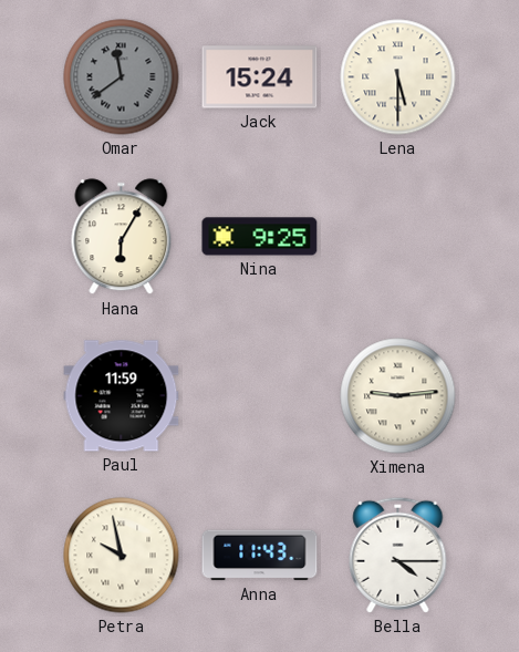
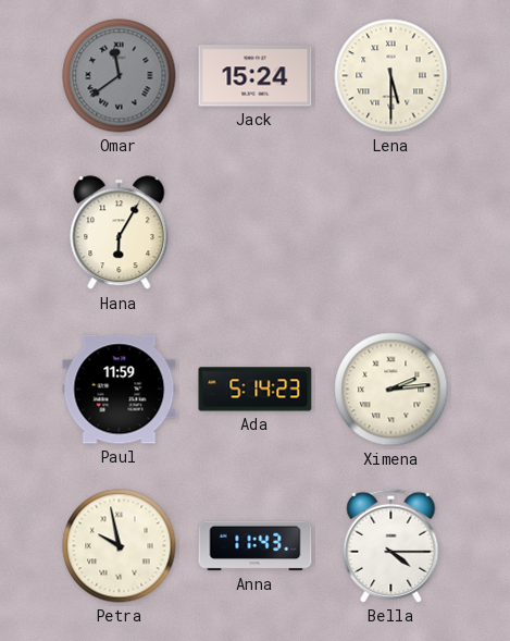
Nina: 9:25 -> none (260, 237)
Ada: none -> 5:14 (256, 390)
Ximena: 9:14 -> 2:14 (391, 390)
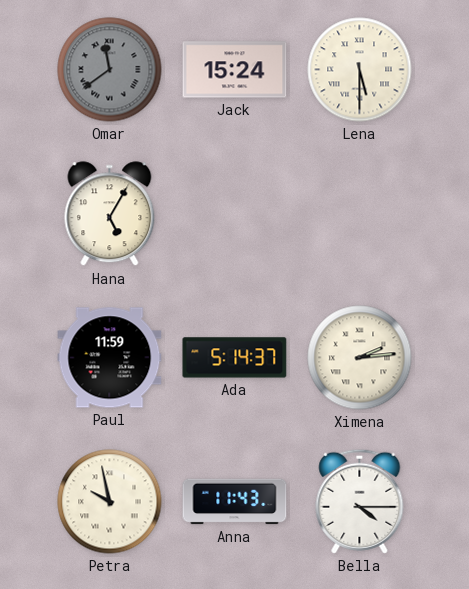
Hana: 6:05 -> 5:05 (110, 214)
Ada: 5:14:23 -> 5:14:37 (235, 358)
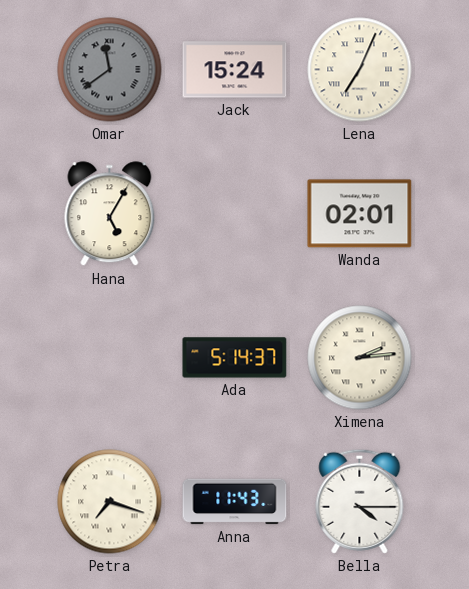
Lena: 5:30 -> 7:04 (360, 70)
Wanda: none -> 02:01 (360, 214)
Paul: 11:59 -> none (110, 358)
Petra: 9:58 -> 7:18 (110, 502)
